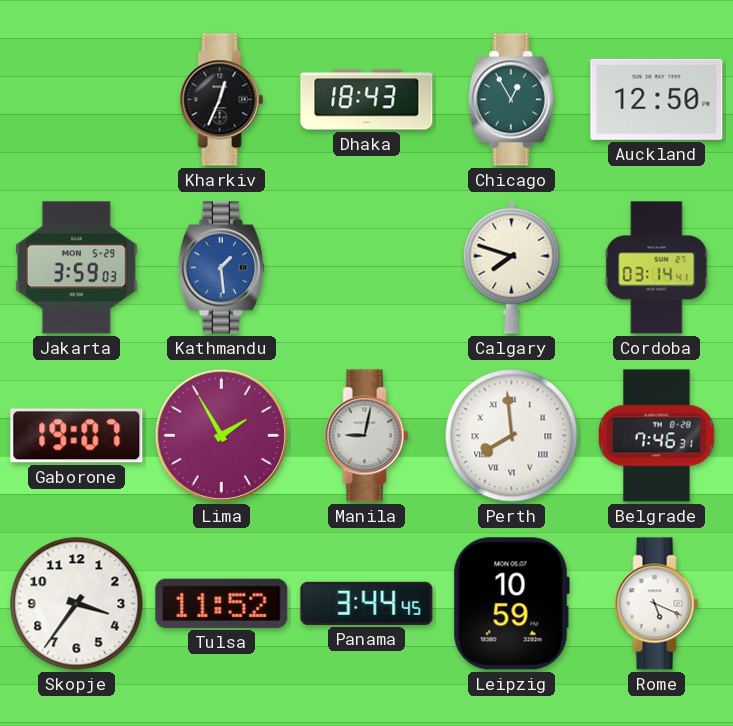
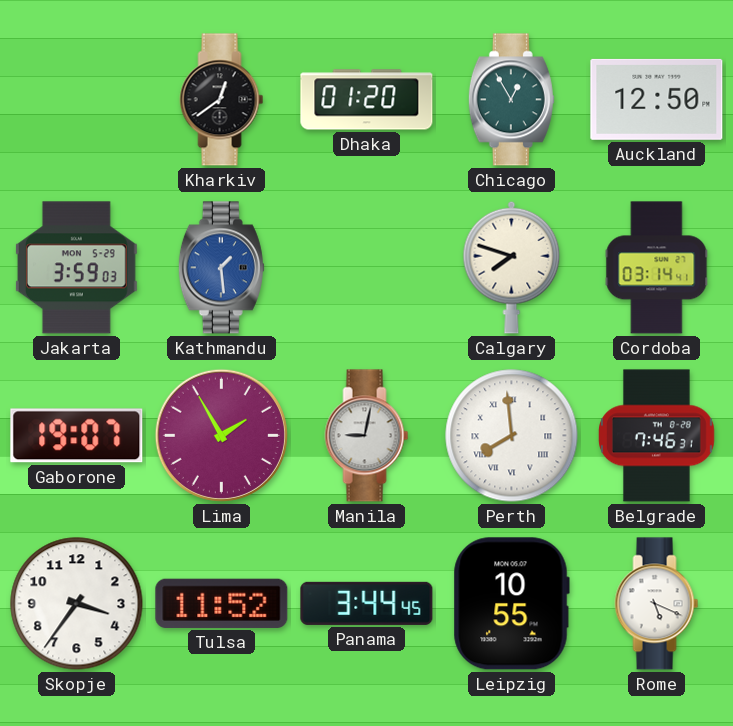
Kharkiv: 12:34 -> 12:39 (222, 100)
Dhaka: 18:43 -> 01:20 (367, 100)
Leipzig: 10:59 -> 10:55 (511, 604)
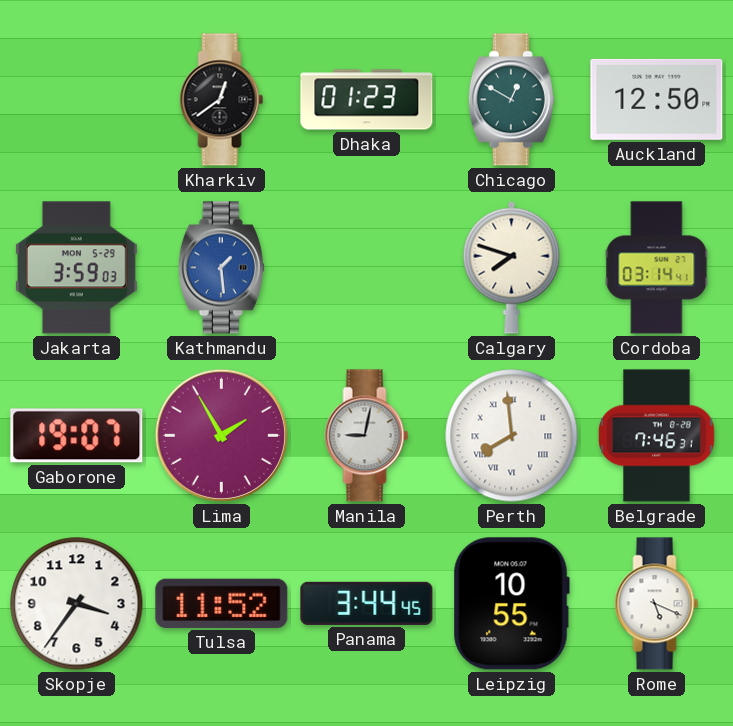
Dhaka: 01:20 -> 01:23 (367, 100)
Chicago: 12:55 -> 12:50 (511, 100)
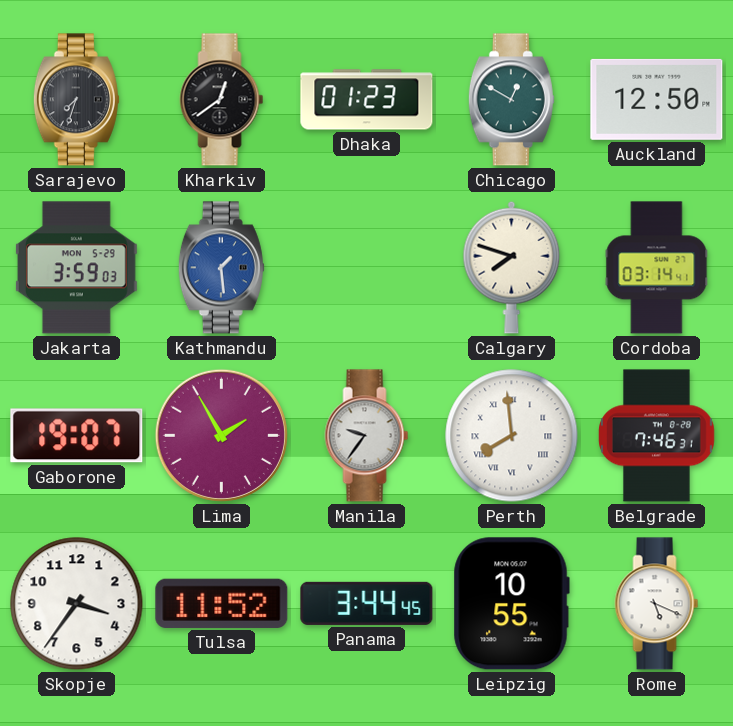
Sarajevo: none -> 7:33 (76, 100)
Manila: 9:02 -> 9:36 (367, 436)
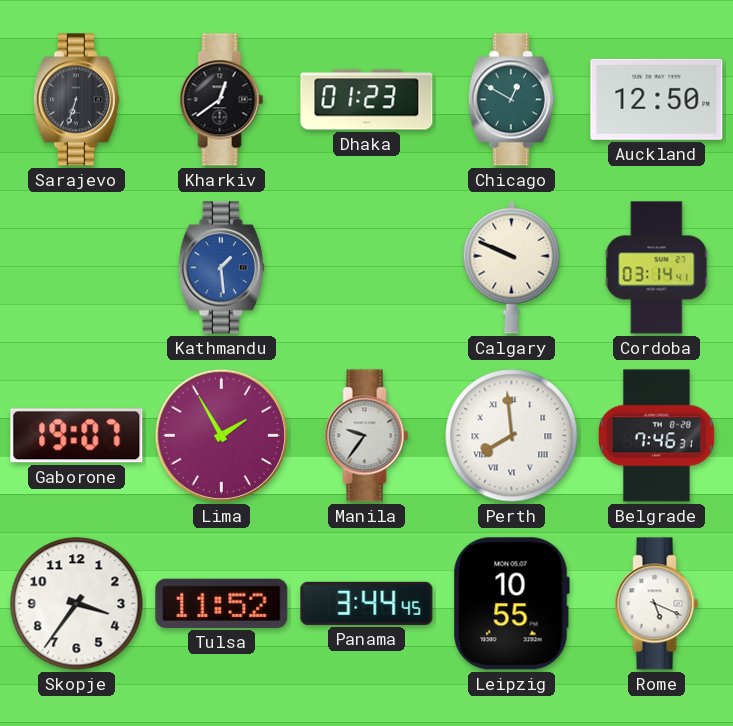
Sarajevo: 7:33 -> 6:33 (76, 100)
Jakarta: 3:59 -> none (76, 268)
Calgary: 7:48 -> 9:49 (512, 267)
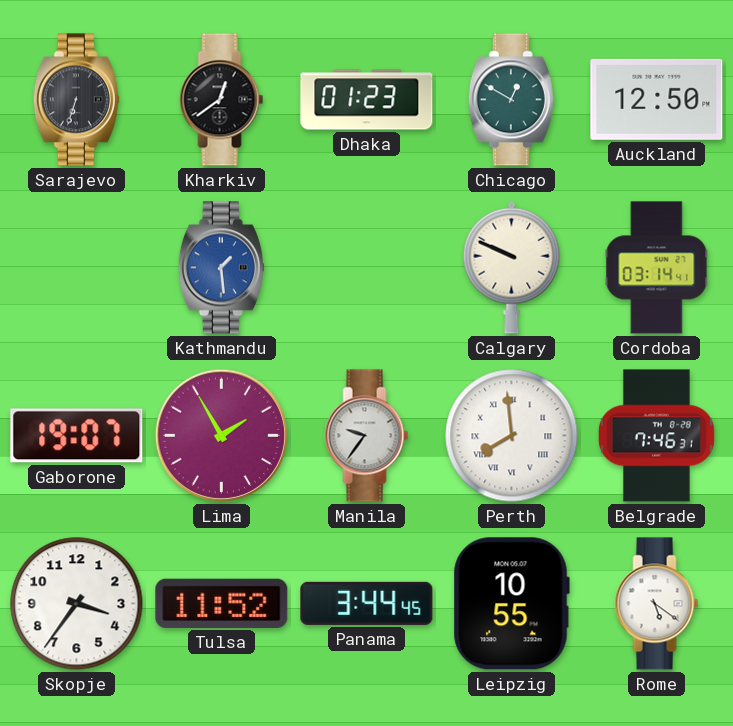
Rome: 5:19 -> 5:21 (657, 604)
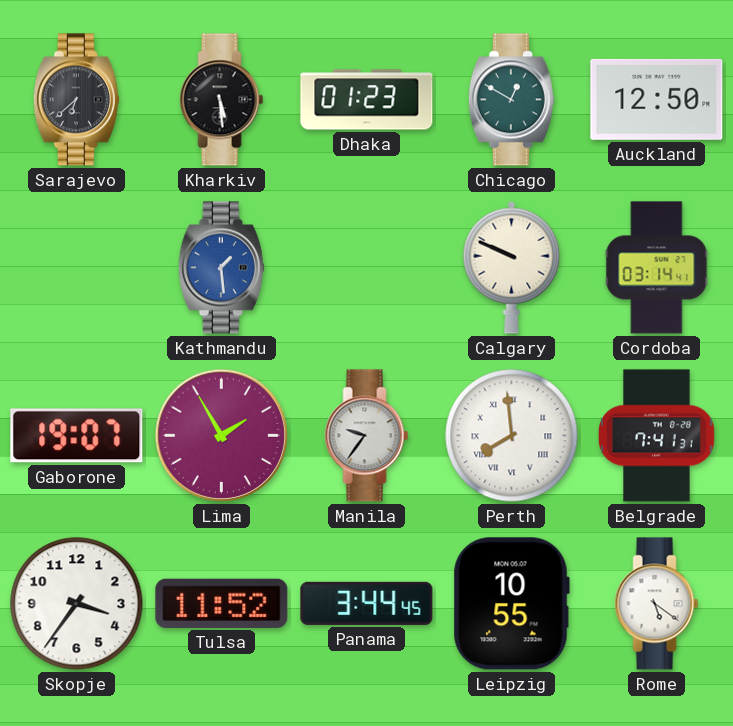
Sarajevo: 6:33 -> 6:38 (76, 100)
Kharkiv: 12:39 -> 5:29 (222, 100)
Belgrade: 7:46 -> 7:41 (657, 436)
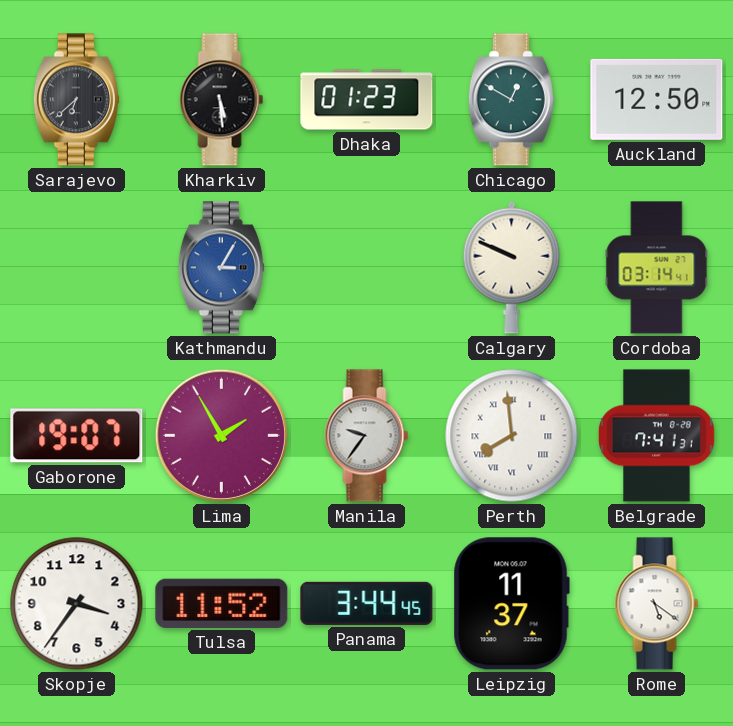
Kathmandu: 1:29 -> 3:05 (221, 268)
Leipzig: 10:55 -> 11:37 (511, 604)
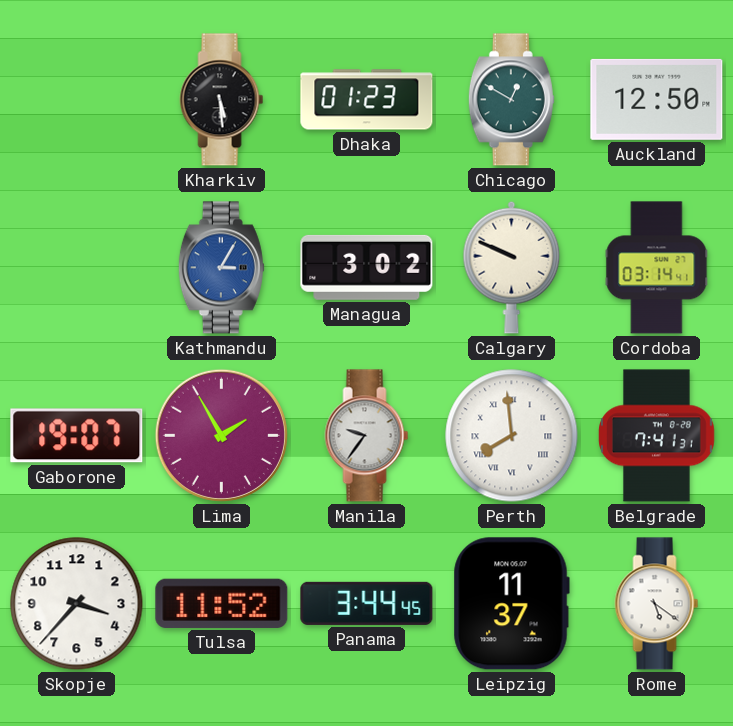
Sarajevo: 6:38 -> none (76, 100)
Managua: none -> 3:02 (367, 267)
Skopje: 3:36 -> 3:37 (77, 604)
